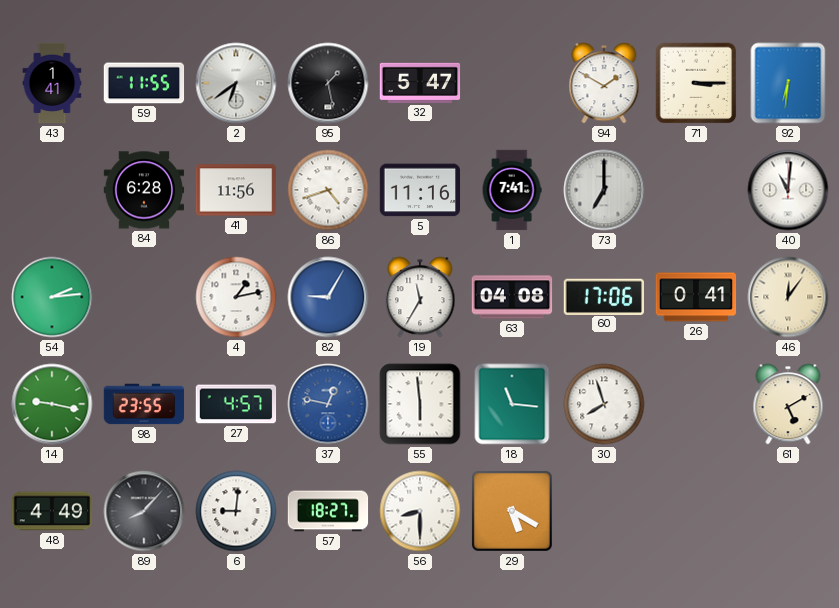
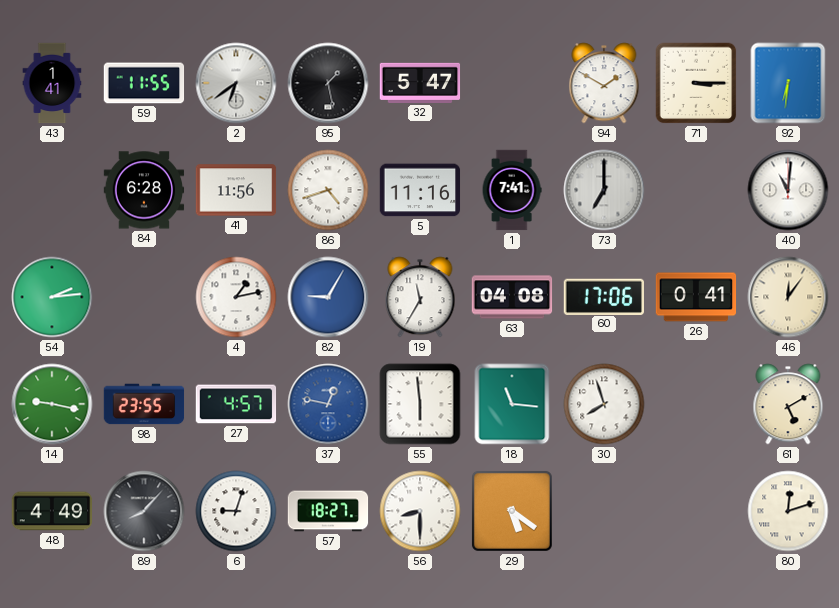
6: 9:01 -> 9:03 (236, 511)
29: 5:20 -> 5:21 (512, 511)
80: none -> 12:12 (788, 511)
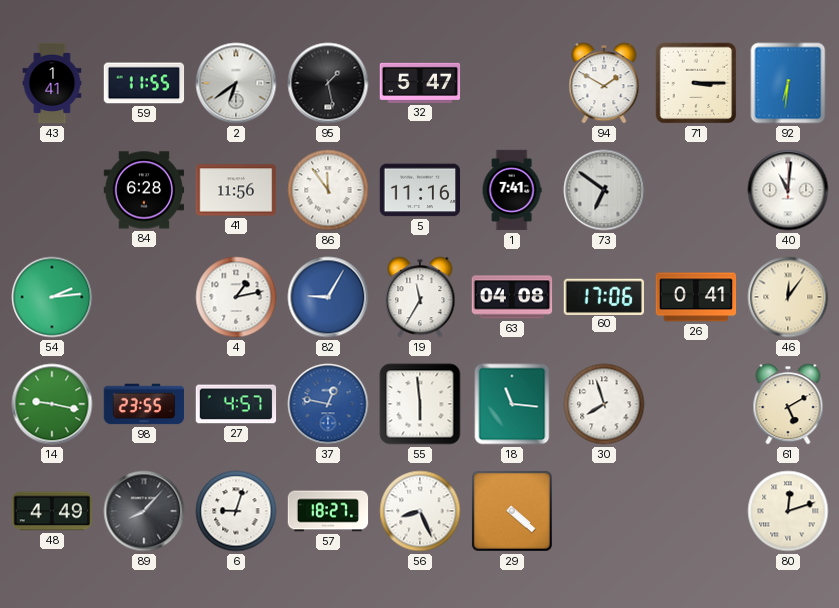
86: 4:42 -> 11:54 (328, 190)
73: 7:00 -> 6:51 (604, 190)
56: 8:30 -> 8:26 (420, 511)
29: 5:21 -> 4:22 (512, 511)
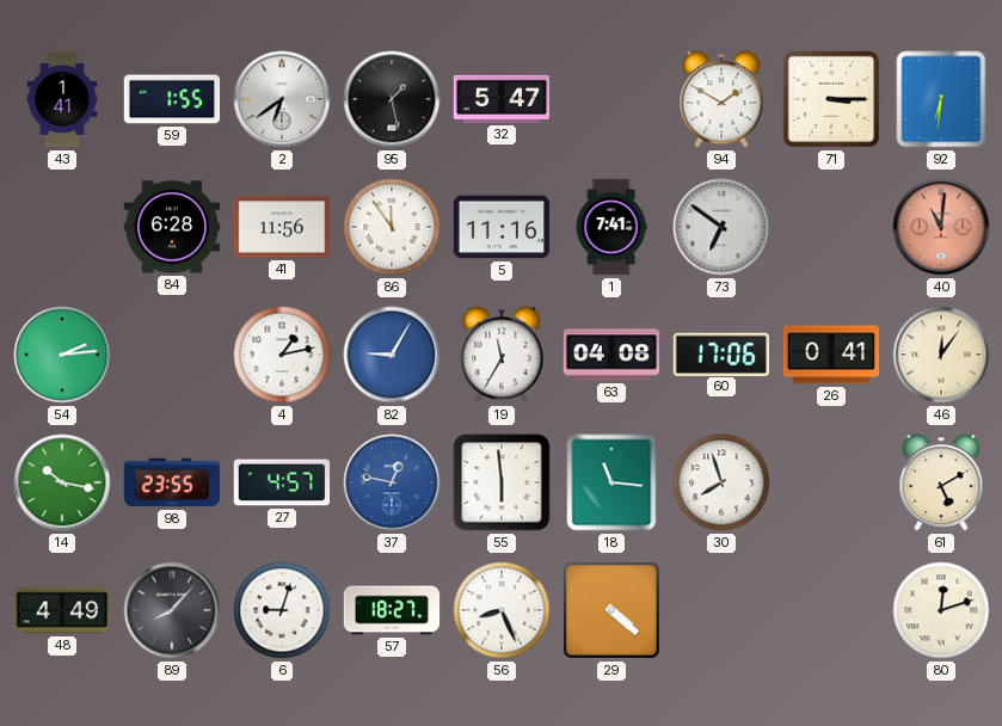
59: 11:55 -> 1:55 (172, 99)
40 dial: white -> salmon (941, 227)
14: 9:17 -> 10:17 (62, 482)
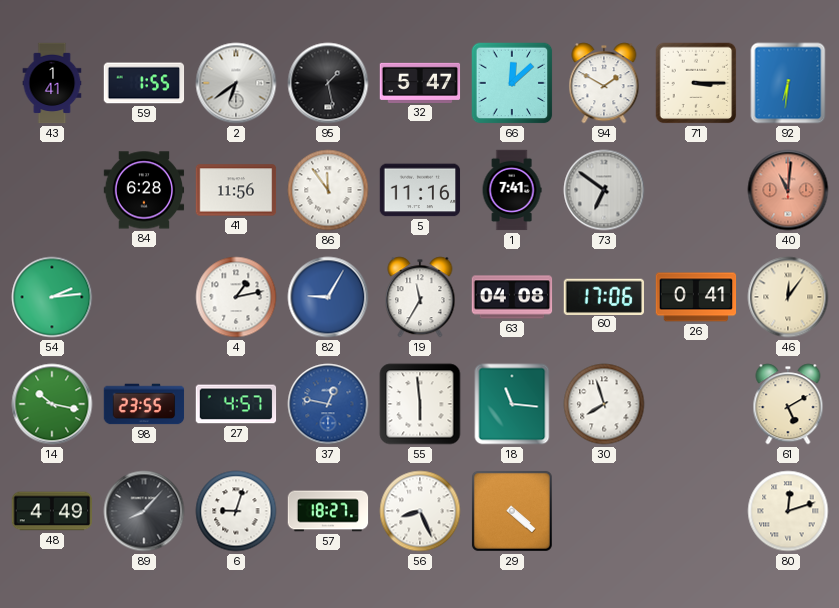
66: none -> 12:08 (512, 83)
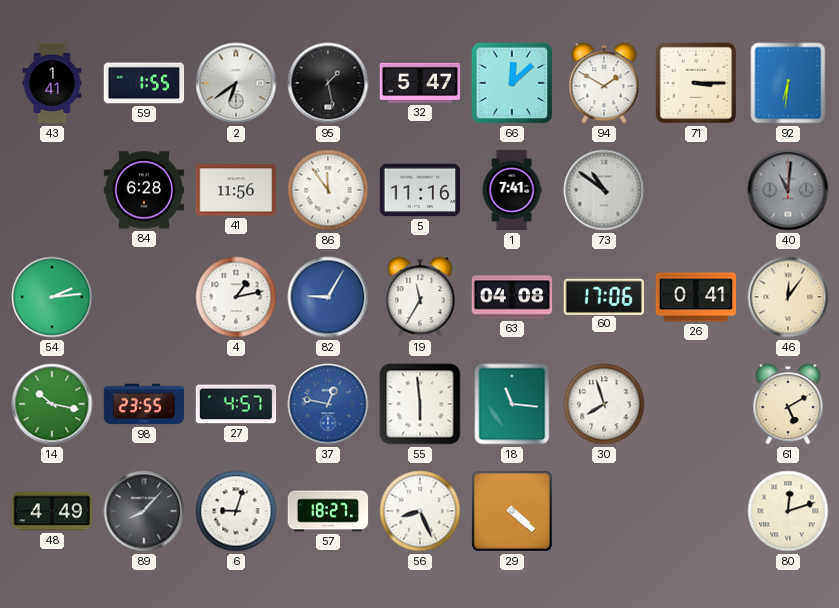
73: 6:51 -> 10:51 (604, 190)
40 dial: salmon -> grey (788, 190)
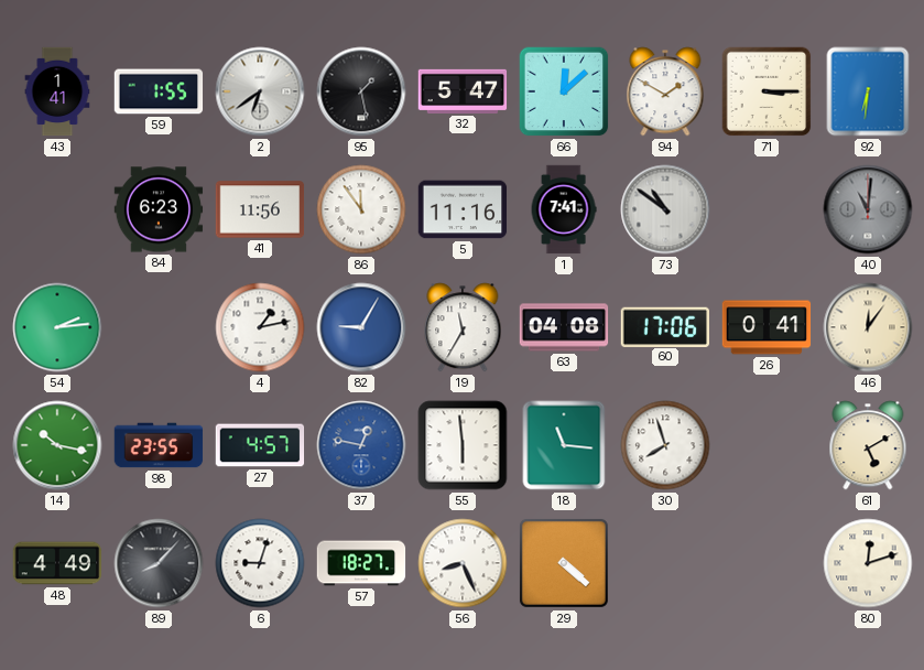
84: 6:28 -> 6:23 (159, 209)
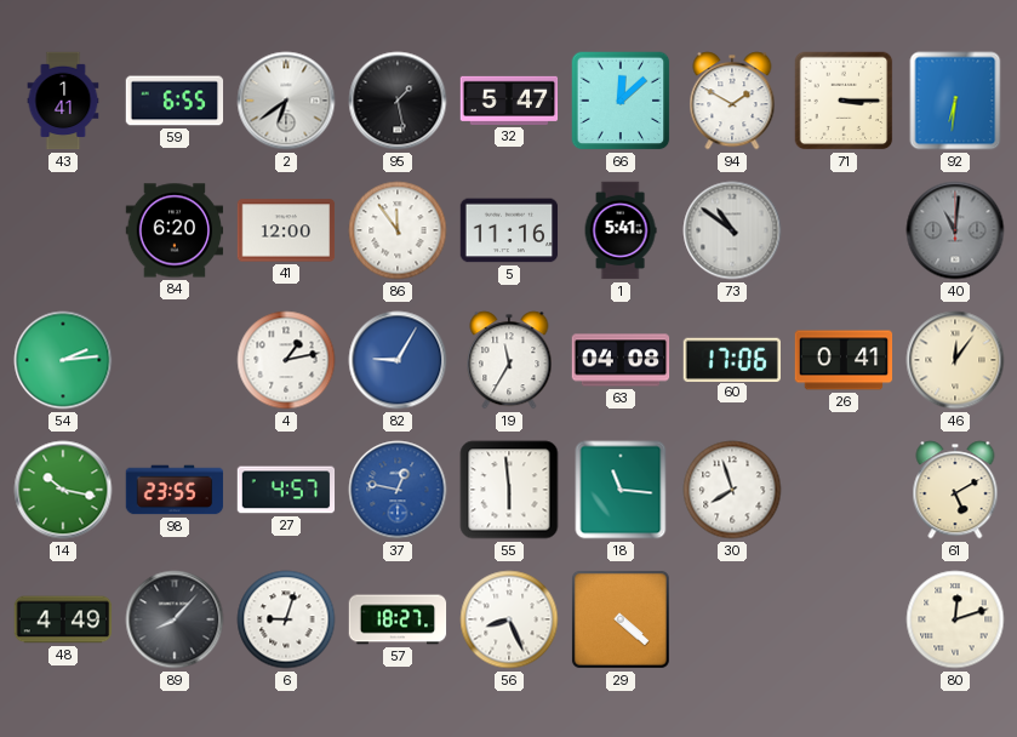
59: 1:55 -> 6:55 (175, 101)
84: 6:23 -> 6:20 (175, 230)
41: 11:56 -> 12:00 (286, 230)
1: 7:41 -> 5:41 (621, 230)
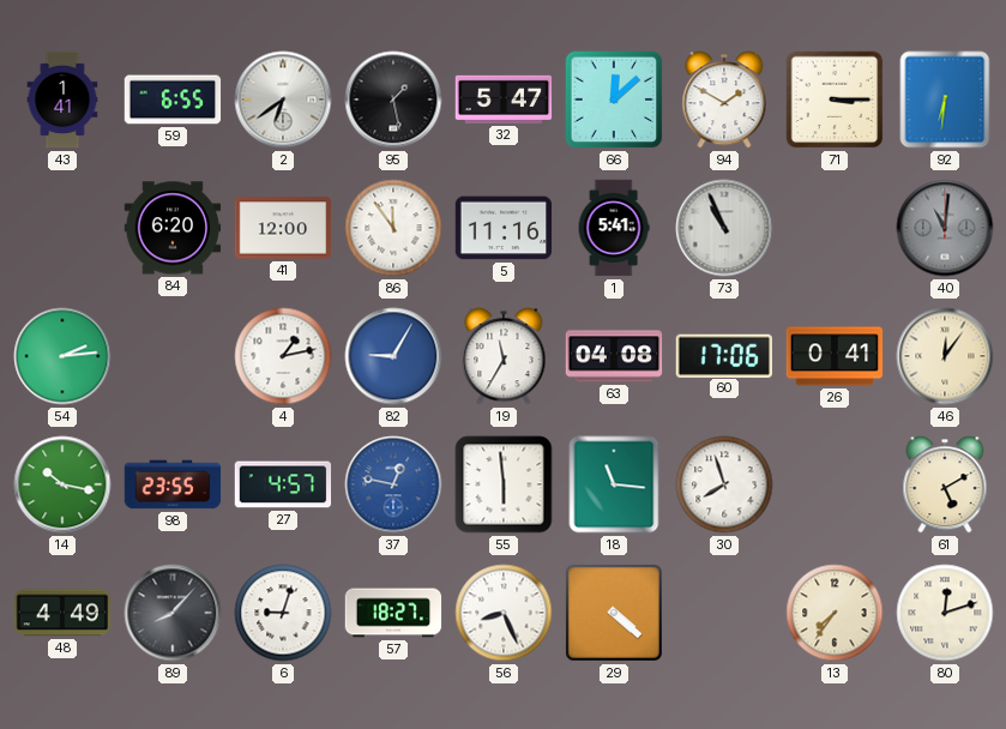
73: 10:51 -> 10:56 (724, 228)
13: none -> 7:36 (835, 613)
